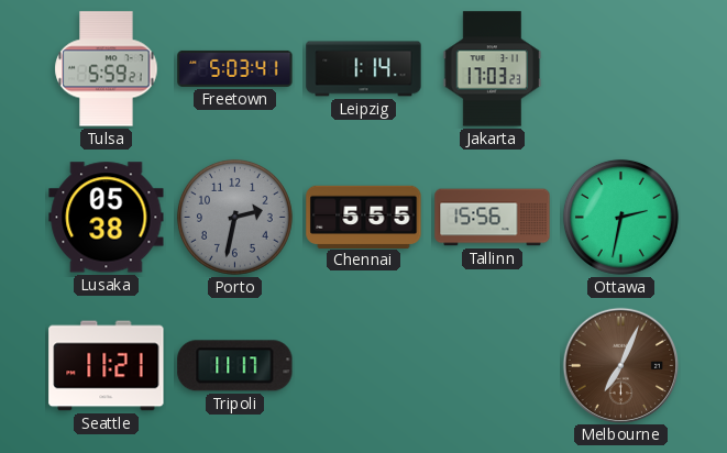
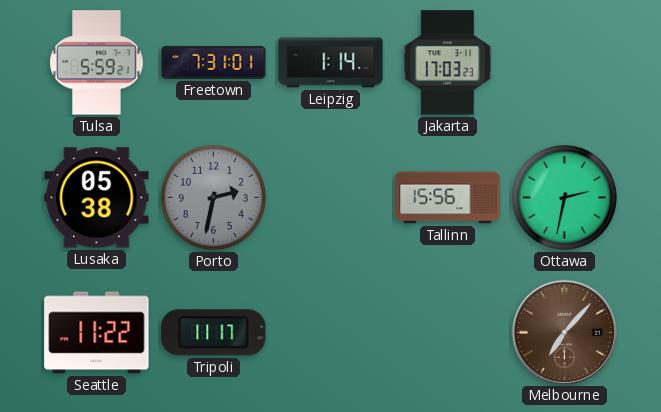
Freetown: 5:03 -> 7:31 (214, 62)
Chennai: 5:55 -> none (364, 217)
Seattle: 11:21 -> 11:22 (97, 333)
Melbourne: 7:04 -> 7:07 (564, 332)
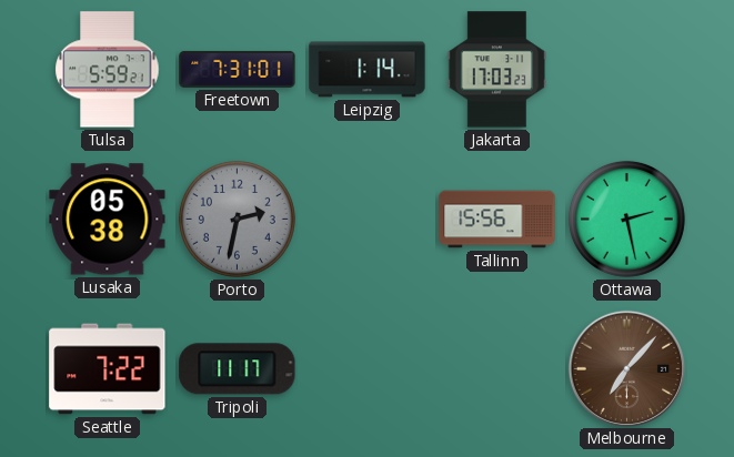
Ottawa: 2:32 -> 2:28 (626, 219)
Seattle: 11:22 -> 7:22 (108, 369)
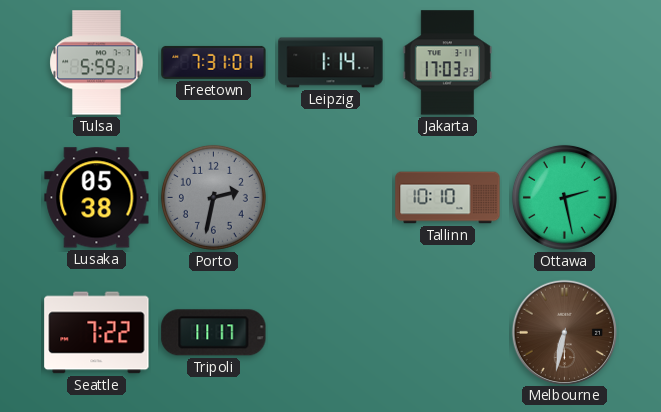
Tallinn: 15:56 -> 10:10 (448, 198)
Melbourne: 7:07 -> 6:32 (564, 332)
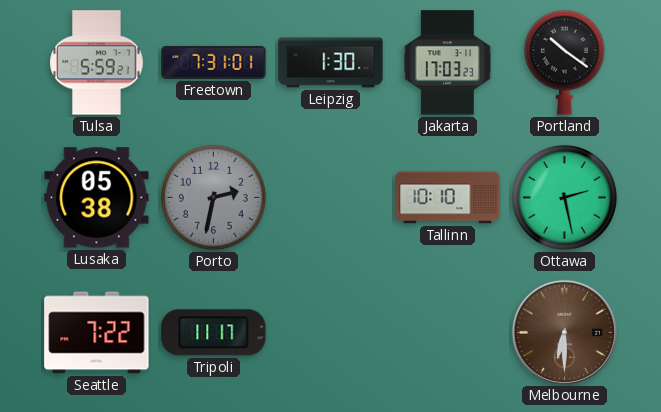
Leipzig: 1:14 -> 1:30 (331, 63)
Portland: none -> 10:21 (564, 62)
Melbourne: 6:32 -> 6:30 (564, 332)
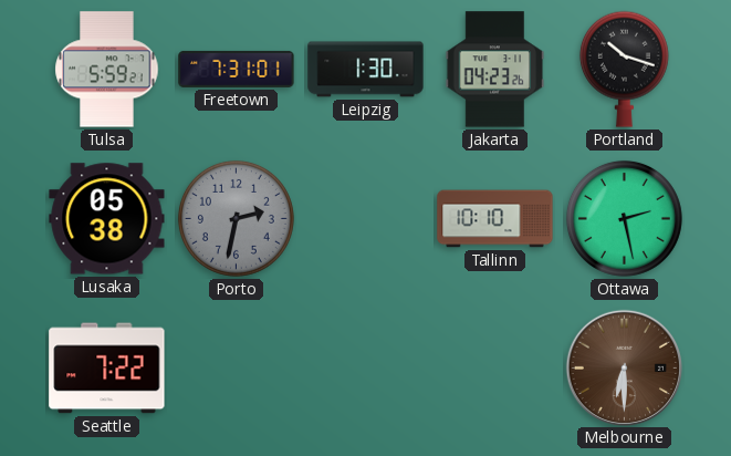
Jakarta: 17:03 -> 04:23 (495, 70)
Portland: 10:21 -> 10:18 (624, 69)
Tripoli: 11:17 -> none (214, 333)
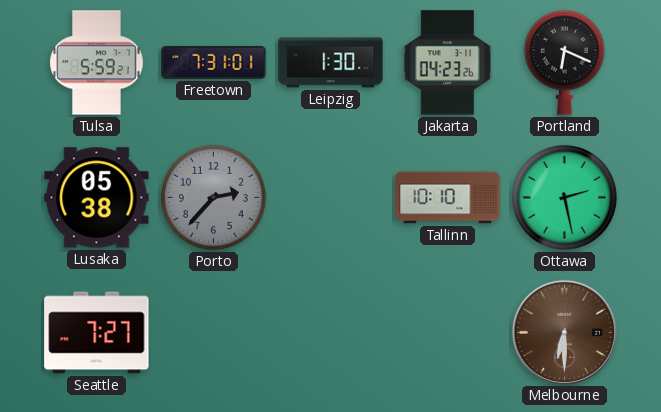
Portland: 10:18 -> 6:19 (564, 62)
Porto: 2:32 -> 2:37 (213, 197)
Seattle: 7:22 -> 7:27 (97, 333)
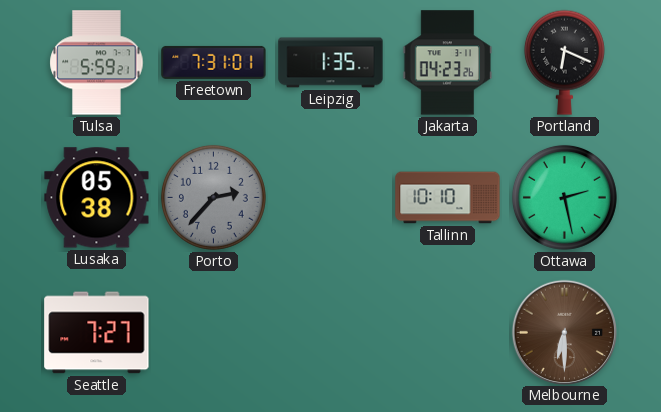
Leipzig: 1:30 -> 1:35 (331, 63)
